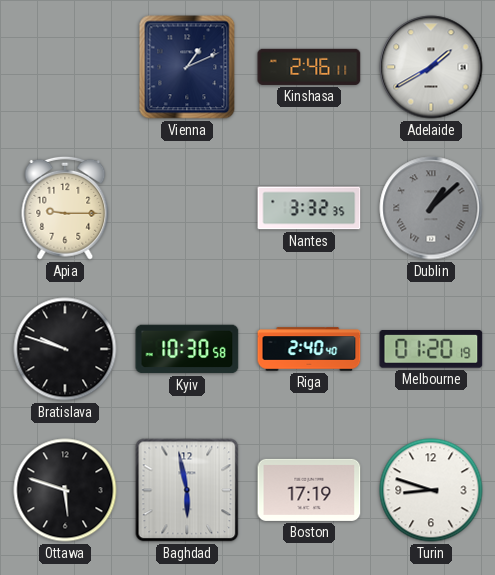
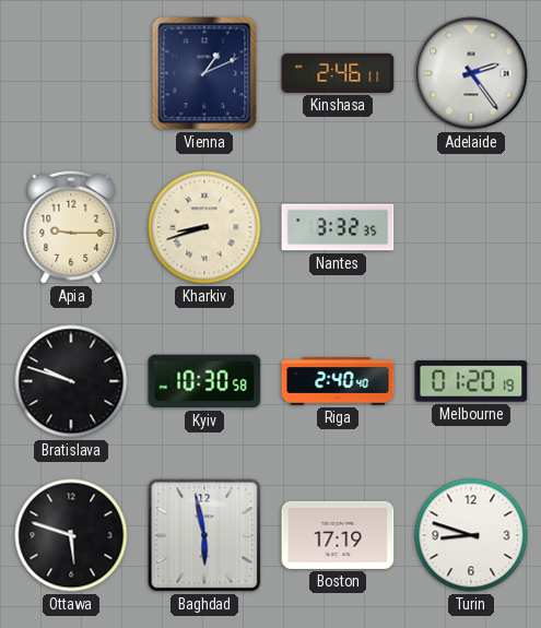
Adelaide: 1:40 -> 2:24 (471, 73)
Kharkiv: none -> 8:42 (204, 227)
Dublin: 1:08 -> none (431, 208)
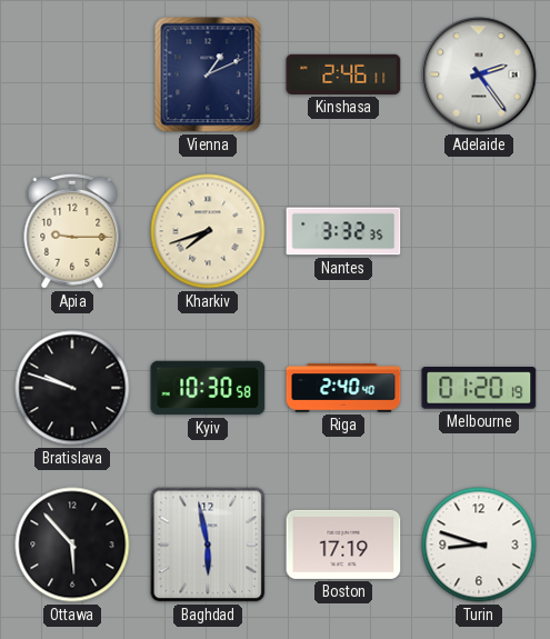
Kharkiv: 8:42 -> 7:42 (208, 231)
Ottawa: 5:48 -> 5:53 (72, 545)
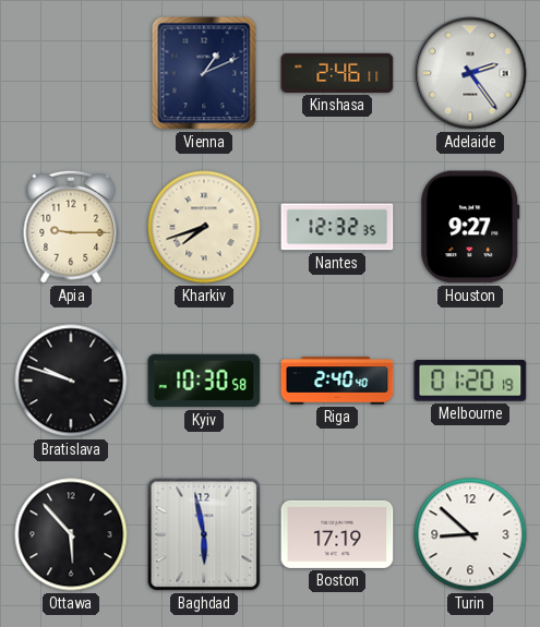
Nantes: 3:32 -> 12:32 (337, 227)
Houston: none -> 9:27 (470, 227)
Turin: 8:48 -> 8:52 (470, 534)
